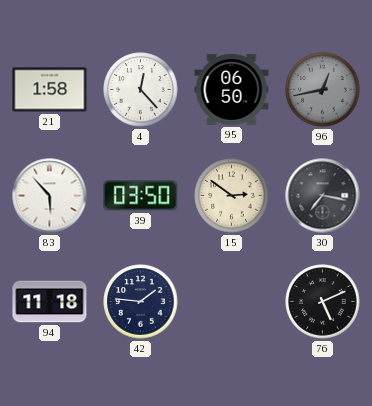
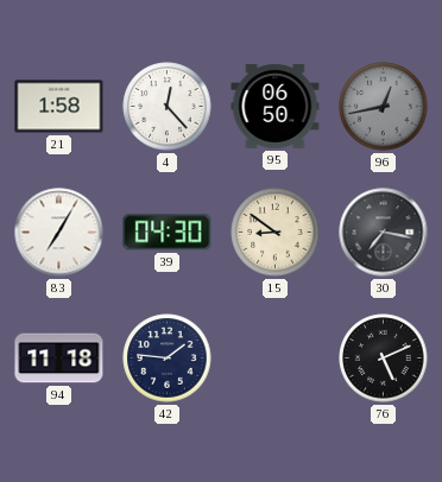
83: 5:53 -> 7:05 (59, 233)
39: 03:50 -> 04:30 (168, 233)
15: 2:51 -> 8:51 (276, 233)
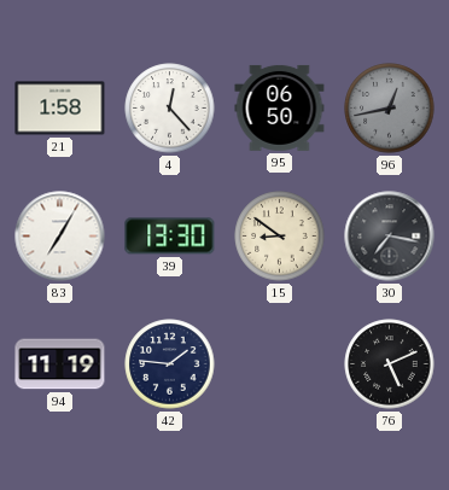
39: 04:30 -> 13:30 (170, 237)
94: 11:18 -> 11:19 (60, 364)
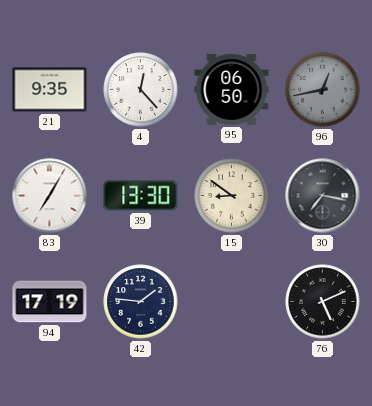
21: 1:58 -> 9:35 (50, 90)
94: 11:19 -> 17:19 (50, 302)
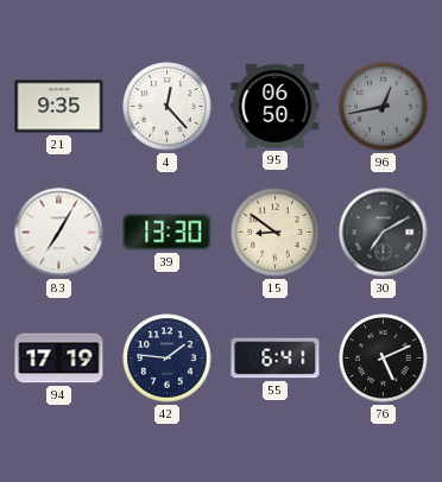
30: 7:17 -> 7:10 (384, 233)
55: none -> 6:41 (276, 359)
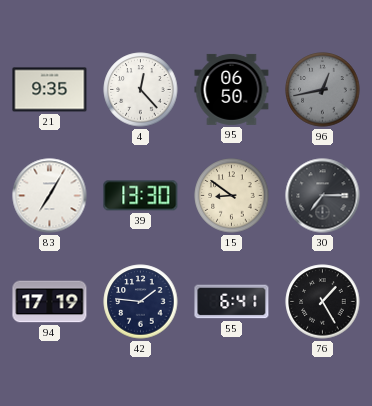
30: 7:10 -> 7:15 (323, 196)
76: 5:11 -> 1:25 (323, 302)
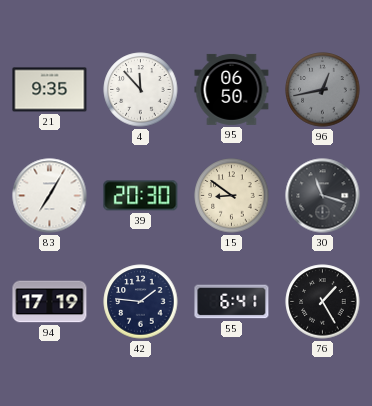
4: 12:23 -> 11:53 (141, 90)
39: 13:30 -> 20:30 (141, 196)
30: 7:15 -> 11:18 (323, 196)
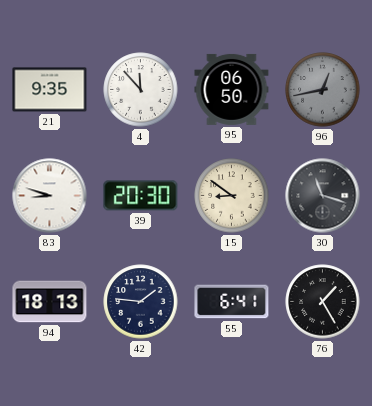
83: 7:05 -> 8:48 (50, 196)
94: 17:19 -> 18:13 (50, 302)
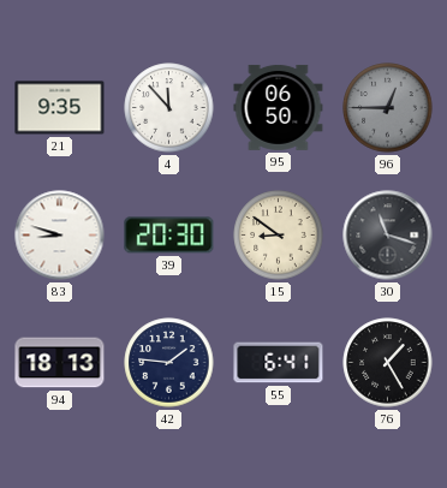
96: 12:43 -> 12:45 (388, 108)
